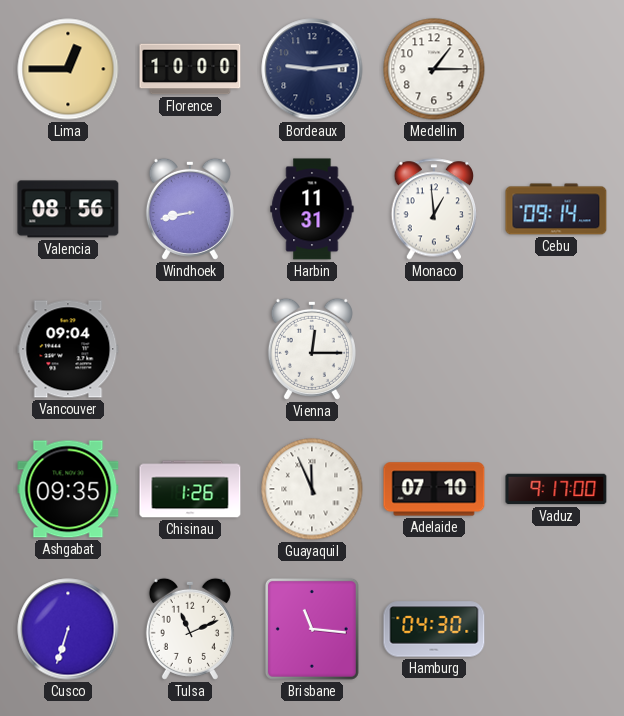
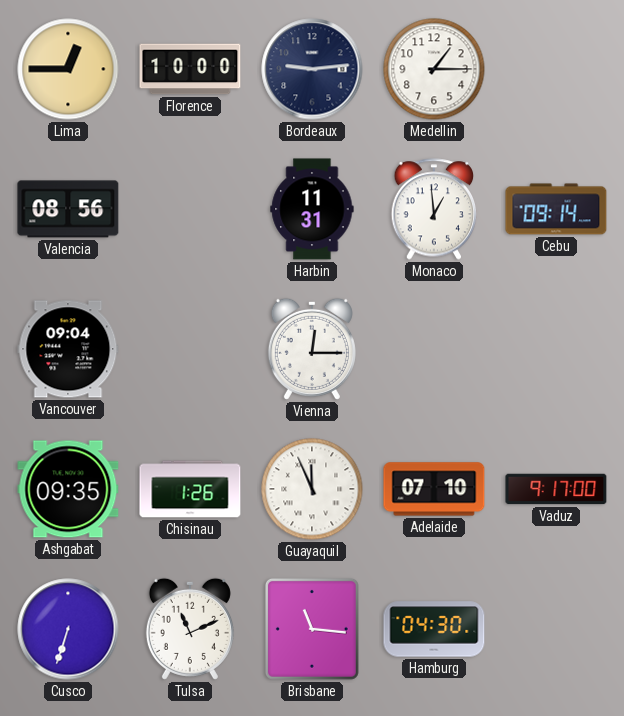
Windhoek: 8:43 -> none (190, 209)
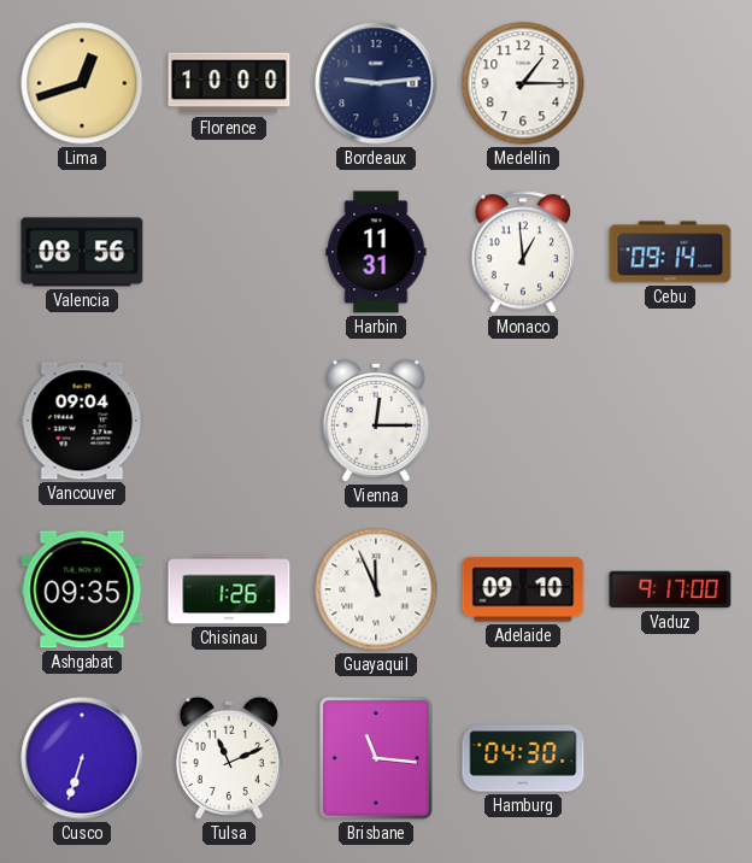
Lima: 12:45 -> 12:42 (82, 83)
Adelaide: 07:10 -> 09:10 (523, 589)
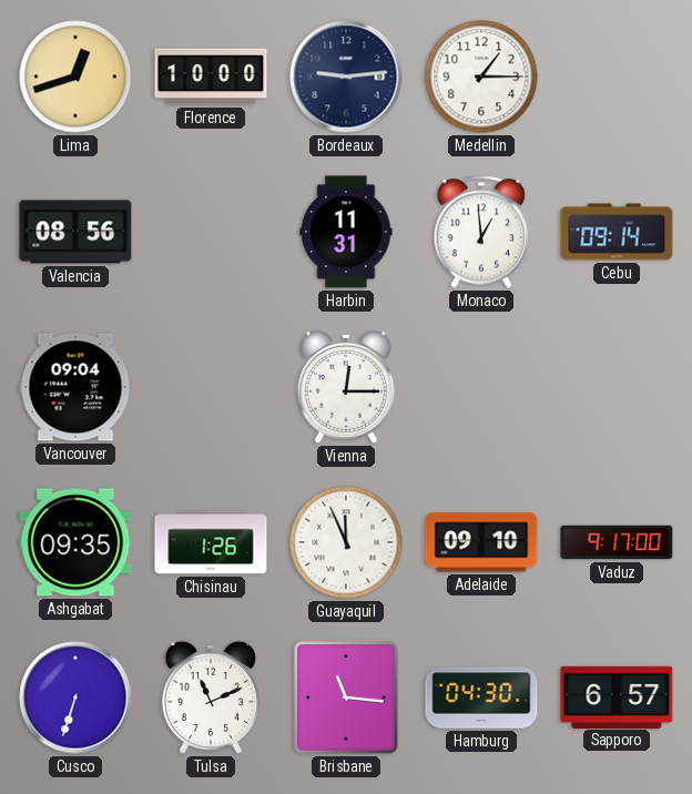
Sapporo: none -> 6:57 (617, 696)
